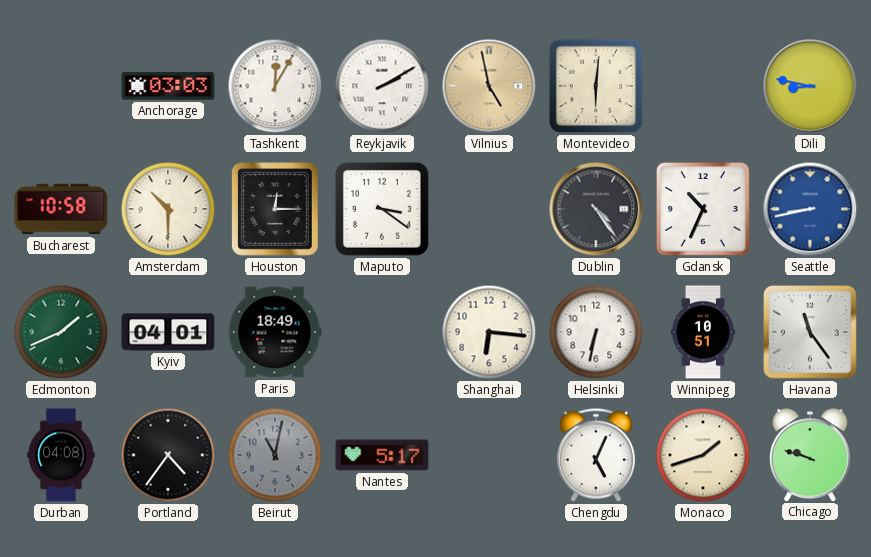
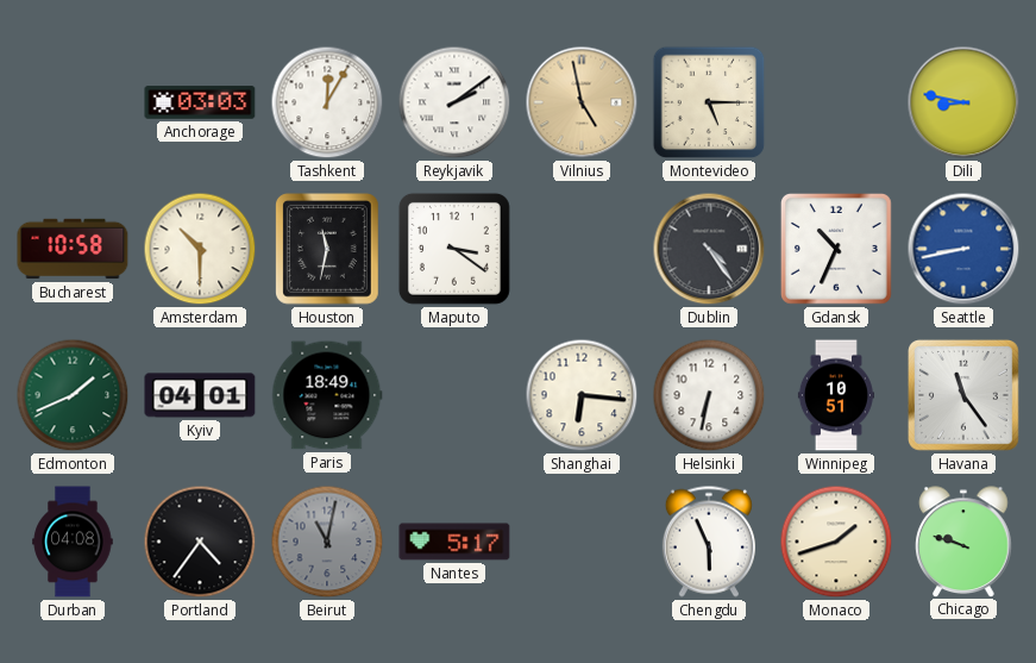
Reykjavik: 2:10 -> 2:09 (454, 102)
Montevideo: 6:01 -> 5:15 (709, 102)
Houston: 12:15 -> 11:32 (327, 249)
Chengdu: 5:04 -> 5:56 (709, 542)
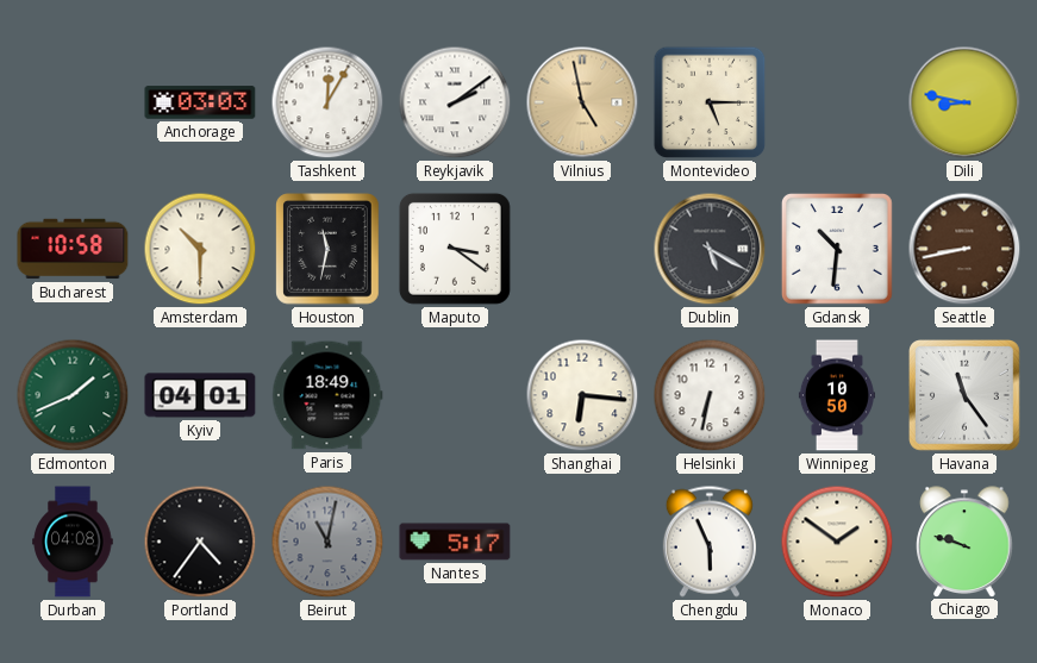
Dublin: 4:24 -> 5:20 (710, 249)
Gdansk: 10:34 -> 10:31 (837, 249)
Seattle dial: blue -> brown (964, 249)
Winnipeg: 10:51 -> 10:50 (837, 395)
Monaco: 1:42 -> 1:51 (837, 542)
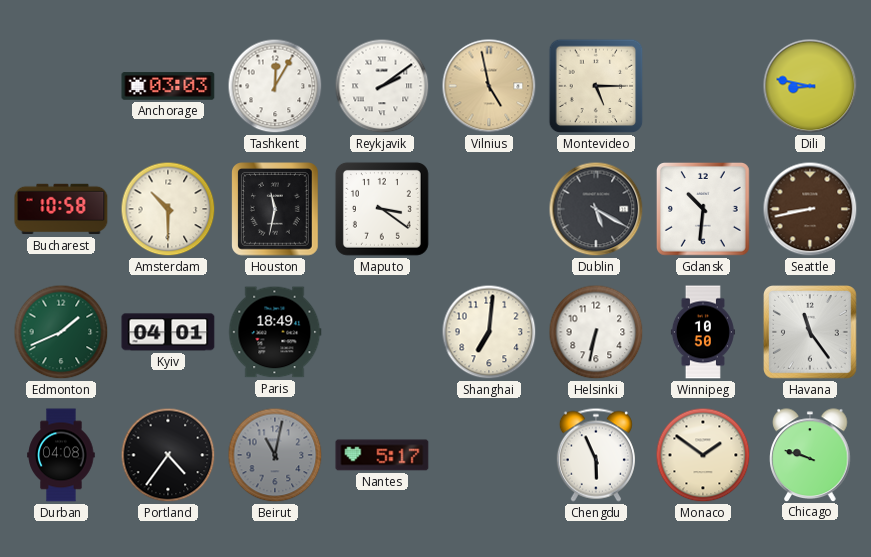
Shanghai: 6:16 -> 7:01 (489, 332)
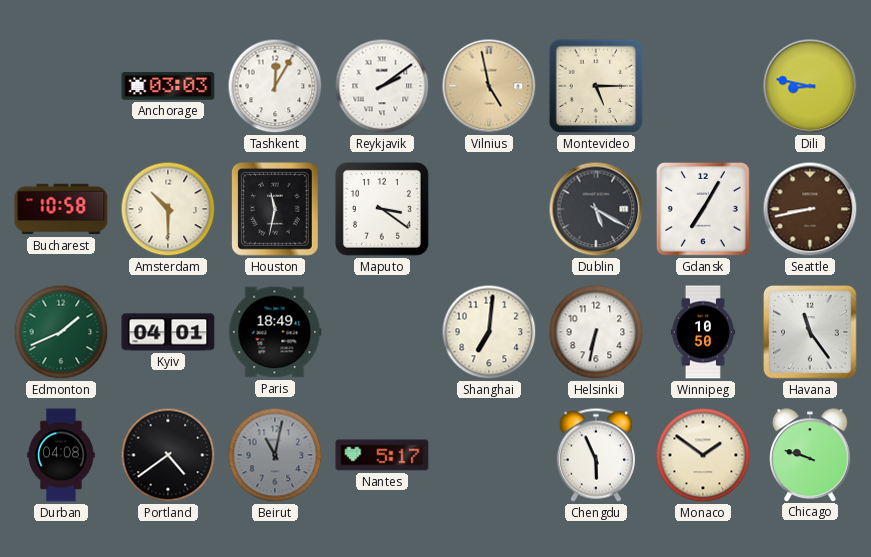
Gdansk: 10:31 -> 7:05 (703, 209)
Portland: 4:36 -> 4:39 (168, 455)
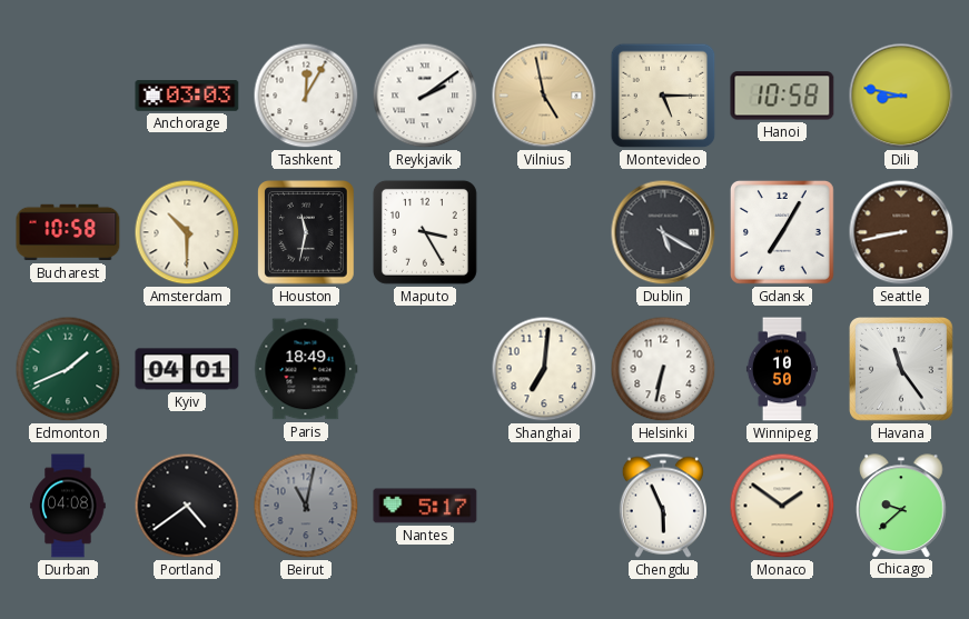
Hanoi: none -> 10:58 (782, 96)
Maputo: 3:21 -> 3:25 (425, 232)
Chicago: 9:48 -> 9:38 (901, 506)
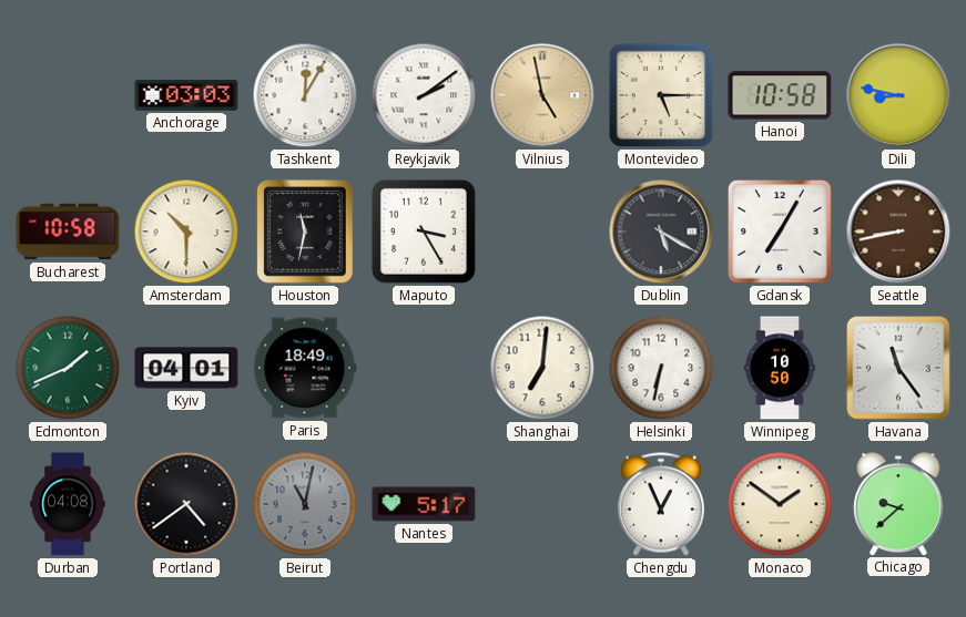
Chengdu: 5:56 -> 12:56 (661, 504)
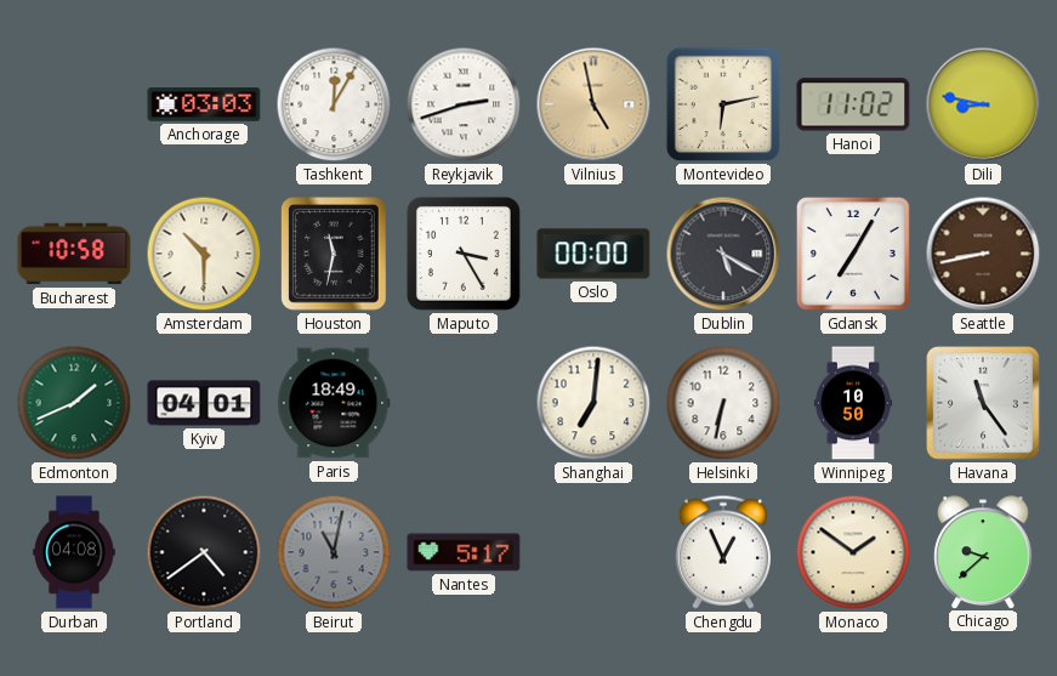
Reykjavik: 2:09 -> 2:42 (464, 104)
Montevideo: 5:15 -> 6:13 (723, 104)
Hanoi: 10:58 -> 11:02 (853, 104)
Oslo: none -> 00:00 (593, 254)
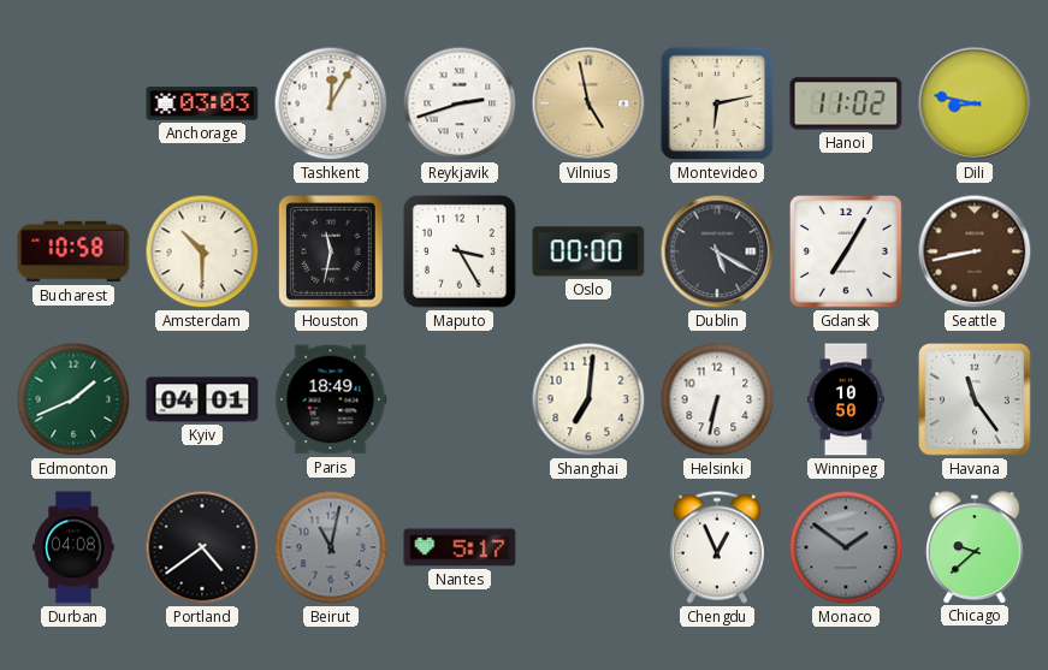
Monaco dial: cream -> grey (846, 547)
